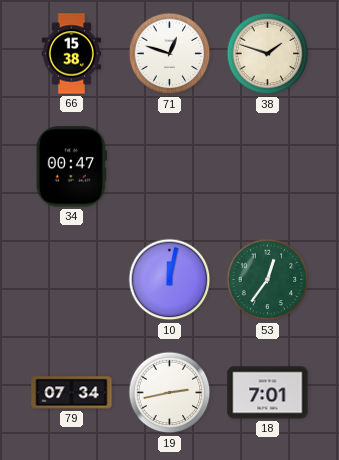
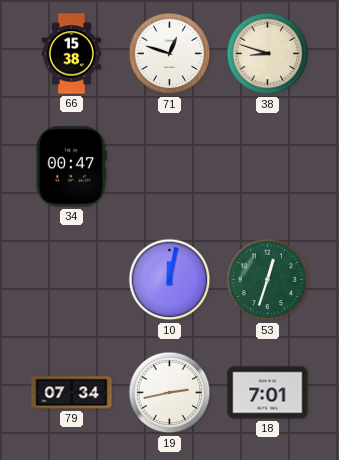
38: 1:48 -> 8:48 (268, 54)
53: 12:36 -> 12:33 (268, 280)
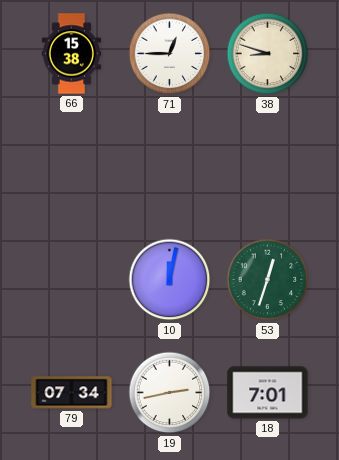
71: 12:48 -> 12:45 (170, 54)
34: 00:47 -> none (71, 167)
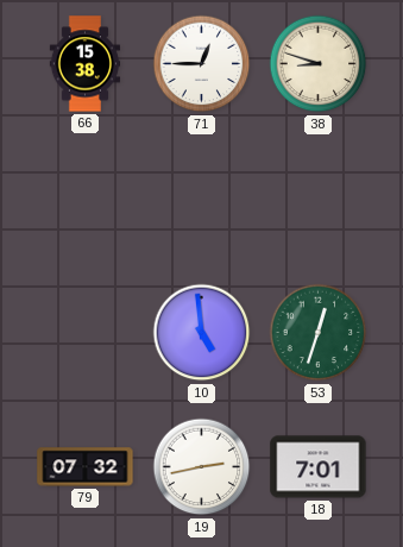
10: 12:02 -> 4:59 (202, 333)
79: 07:34 -> 07:32 (86, 467)
